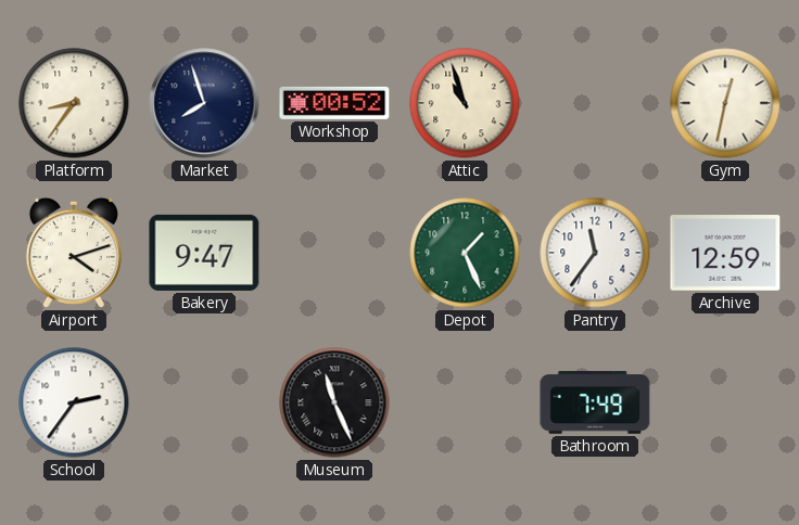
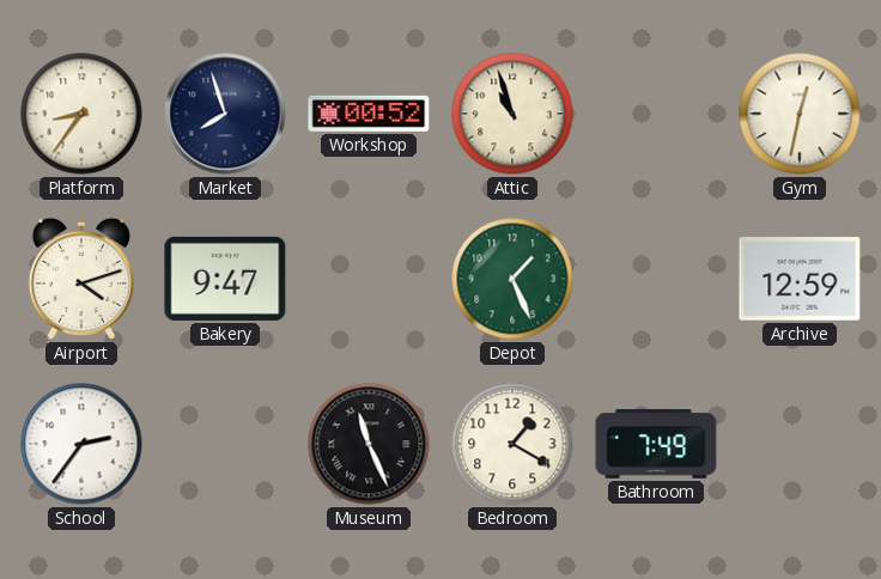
Pantry: 11:36 -> none (595, 253)
Bedroom: none -> 1:20 (512, 444)
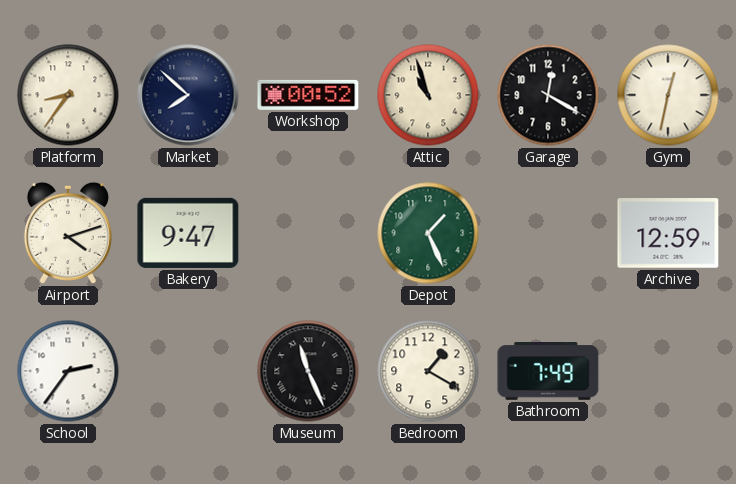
Market: 7:57 -> 7:52 (188, 95)
Garage: none -> 12:20 (548, 95)
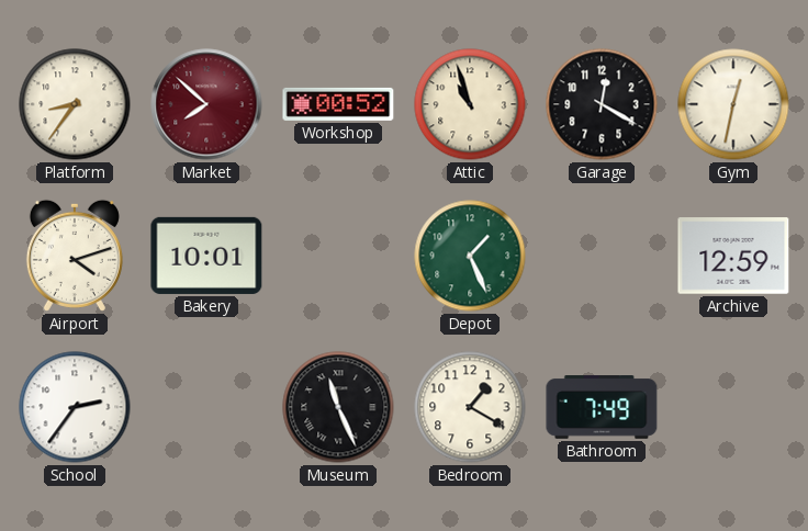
Market dial: navy -> burgundy (206, 104)
Bakery: 9:47 -> 10:01 (206, 256)
